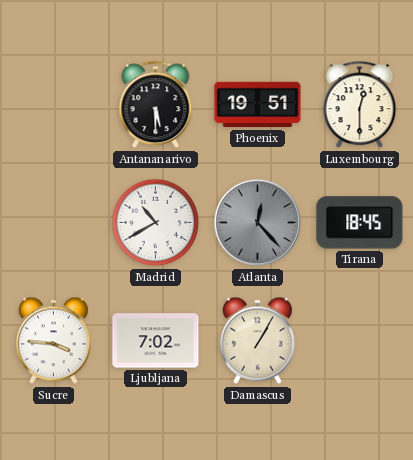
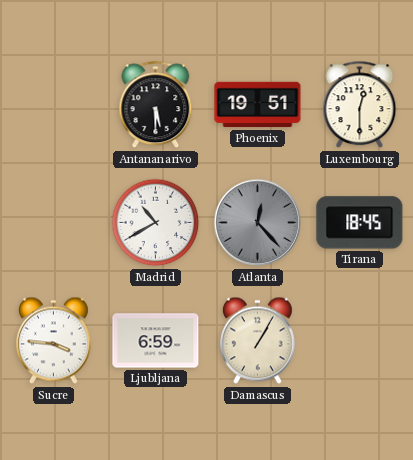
Ljubljana: 7:02 -> 6:59 (156, 341)
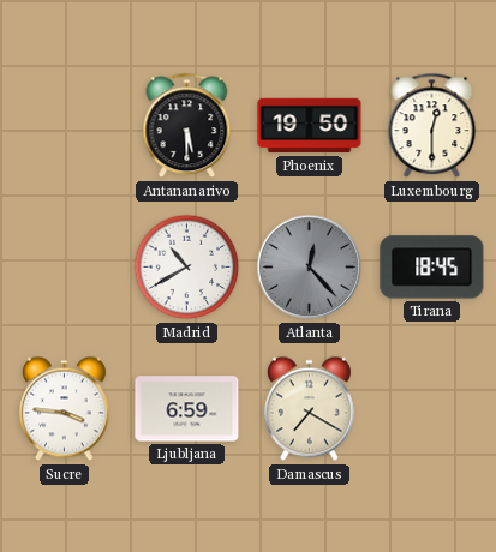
Phoenix: 19:51 -> 19:50 (310, 126)
Damascus: 1:05 -> 7:20 (309, 409)
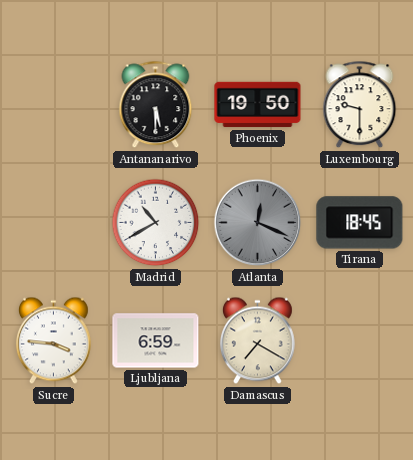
Luxembourg: 12:30 -> 9:30 (360, 105)
Atlanta: 12:23 -> 12:19 (258, 223)
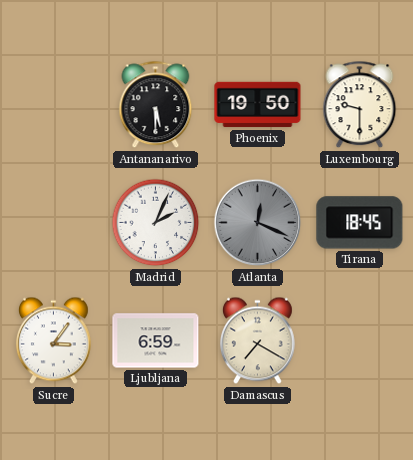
Madrid: 10:40 -> 2:04 (156, 223)
Sucre: 3:46 -> 3:06 (53, 341)
